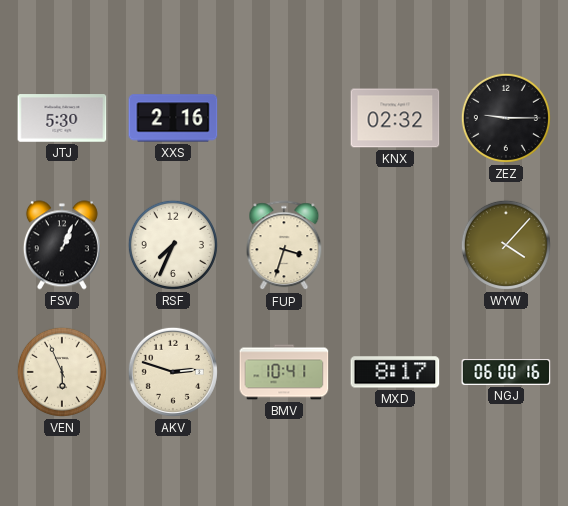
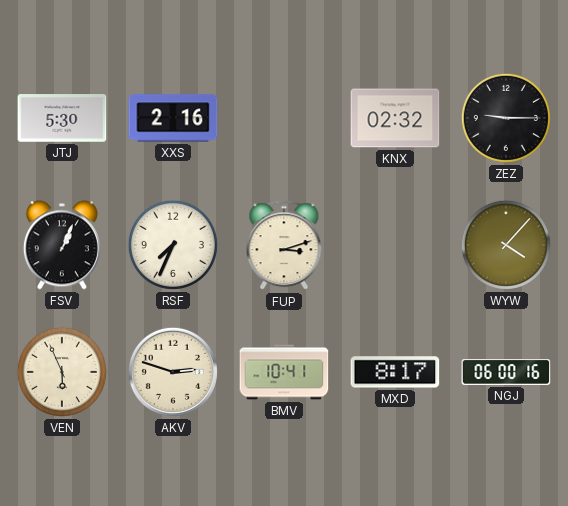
FUP: 3:33 -> 3:12 (284, 246)
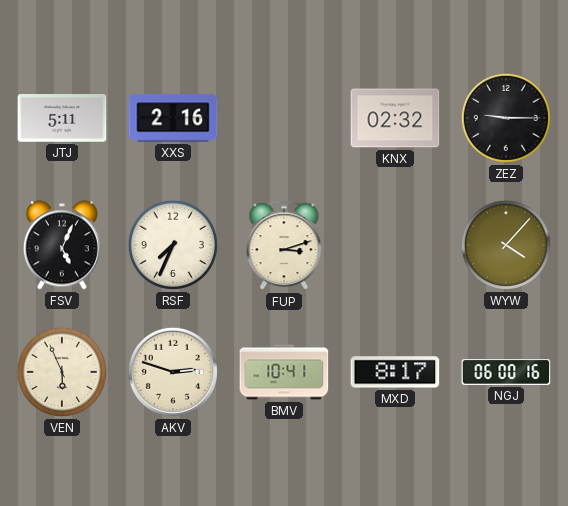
JTJ: 5:30 -> 5:11 (62, 118)
FSV: 1:04 -> 5:04 (62, 245)
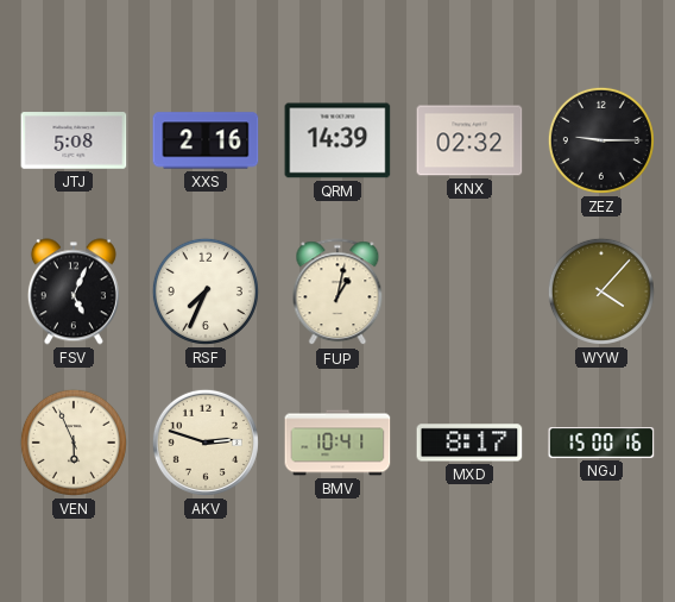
JTJ: 5:11 -> 5:08 (74, 140)
QRM: none -> 14:39 (337, 140)
FUP: 3:12 -> 1:02 (337, 293)
NGJ: 06:00 -> 15:00 (601, 444)
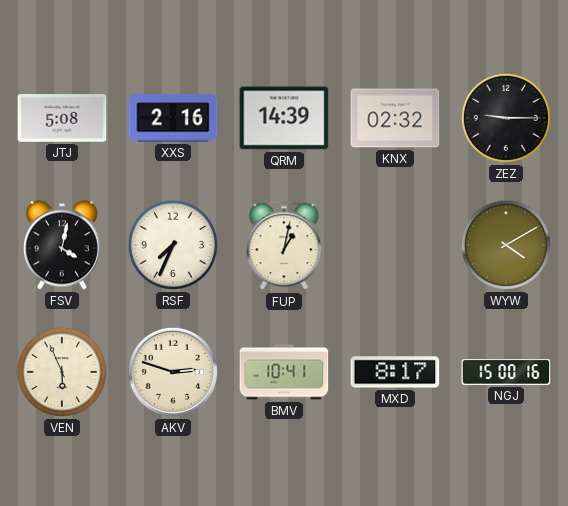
FSV: 5:04 -> 4:02 (62, 245)
WYW: 4:07 -> 4:10 (506, 245)
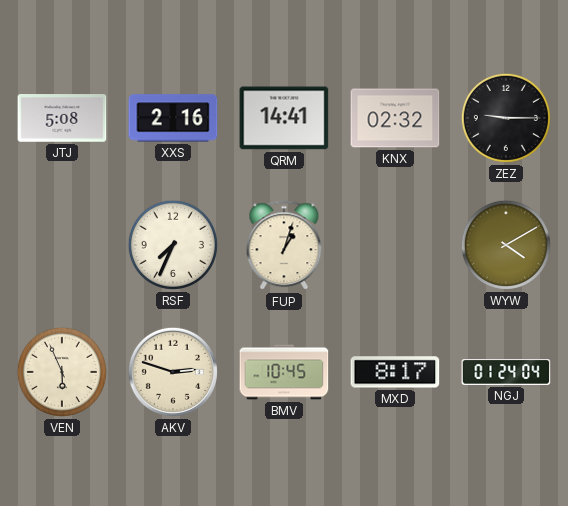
QRM: 14:39 -> 14:41 (284, 118)
FSV: 4:02 -> none (62, 245)
FUP: 1:02 -> 1:03 (284, 246)
BMV: 10:41 -> 10:45 (284, 372)
NGJ: 15:00 -> 01:24 (506, 373)
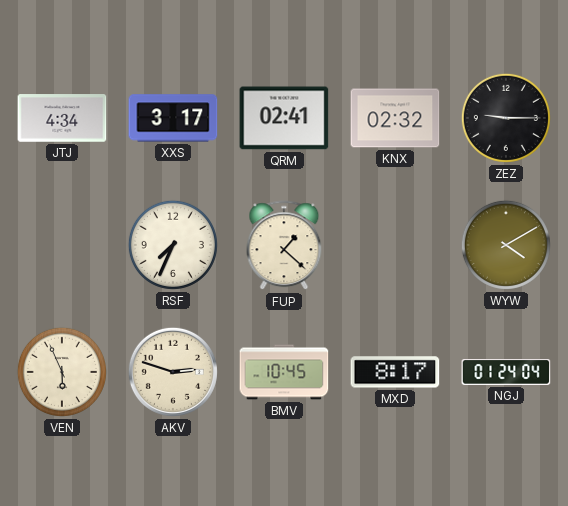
JTJ: 5:08 -> 4:34 (62, 118)
XXS: 2:16 -> 3:17 (173, 118)
QRM: 14:41 -> 02:41 (284, 118)
FUP: 1:03 -> 1:22 (284, 246)
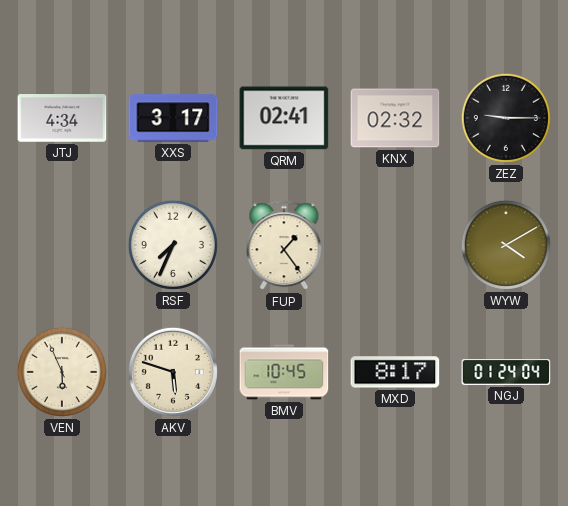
FUP: 1:22 -> 1:24 (284, 246)
AKV: 2:48 -> 5:48 (173, 372)
